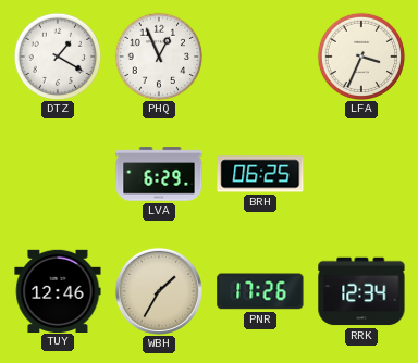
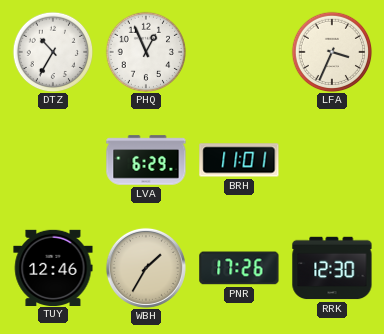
DTZ: 1:20 -> 10:35 (53, 52)
BRH: 06:25 -> 11:01 (239, 160)
RRK: 12:34 -> 12:30 (332, 268)
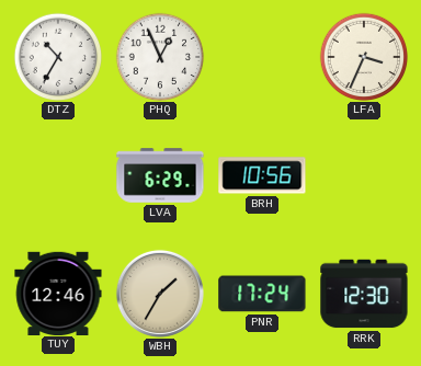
BRH: 11:01 -> 10:56 (262, 175)
PNR: 17:26 -> 17:24 (262, 294)
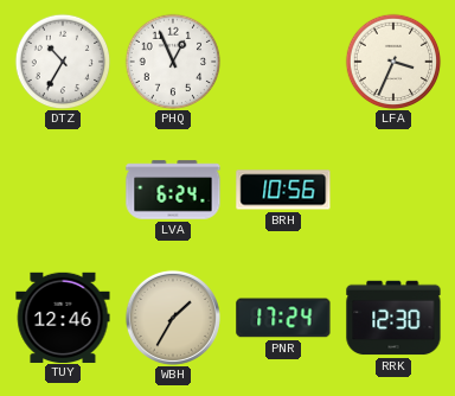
LVA: 6:29 -> 6:24 (173, 190)
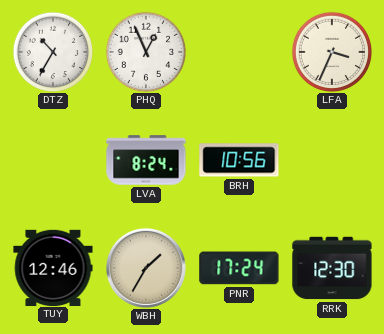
LVA: 6:24 -> 8:24 (146, 160)
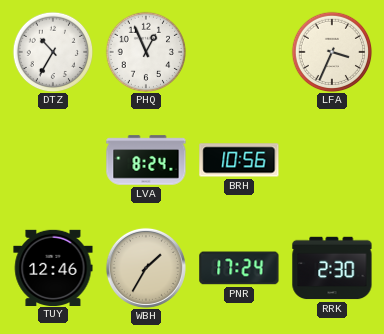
RRK: 12:30 -> 2:30 (332, 268)
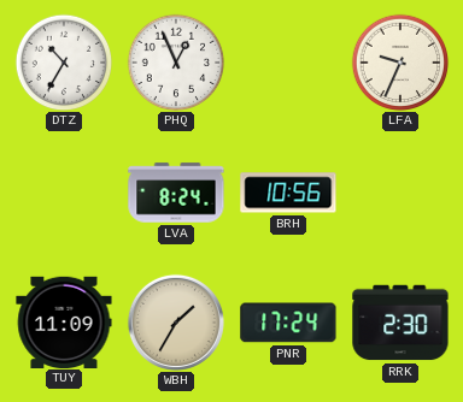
LFA: 3:34 -> 9:34 (400, 63)
TUY: 12:46 -> 11:09 (64, 321)
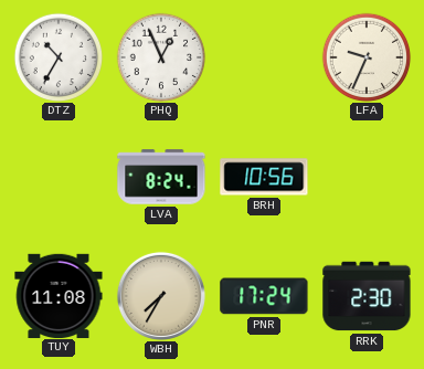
TUY: 11:09 -> 11:08 (59, 295)
WBH: 1:35 -> 7:35 (161, 296)
